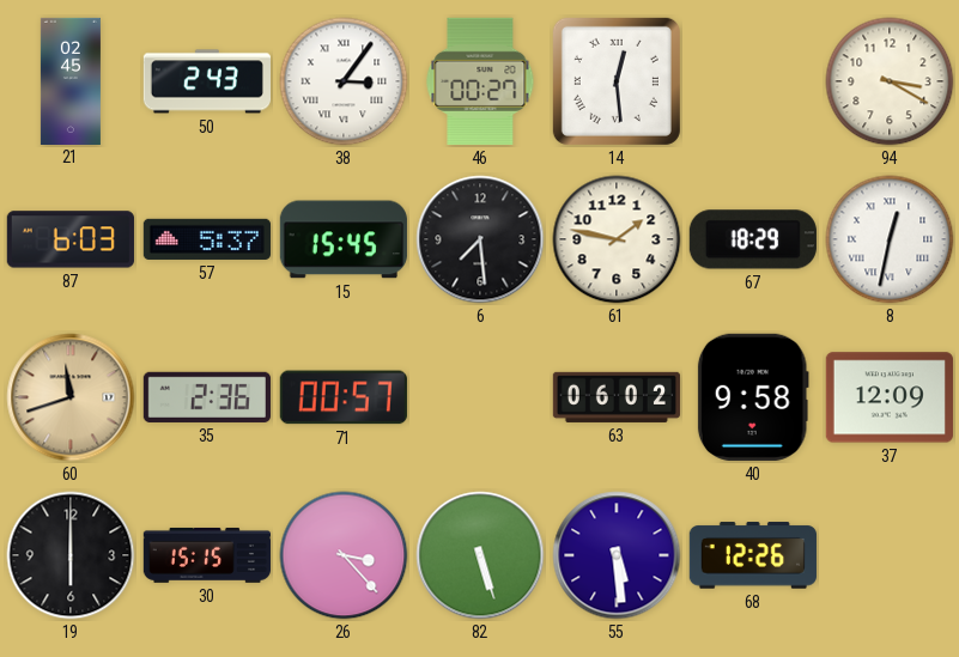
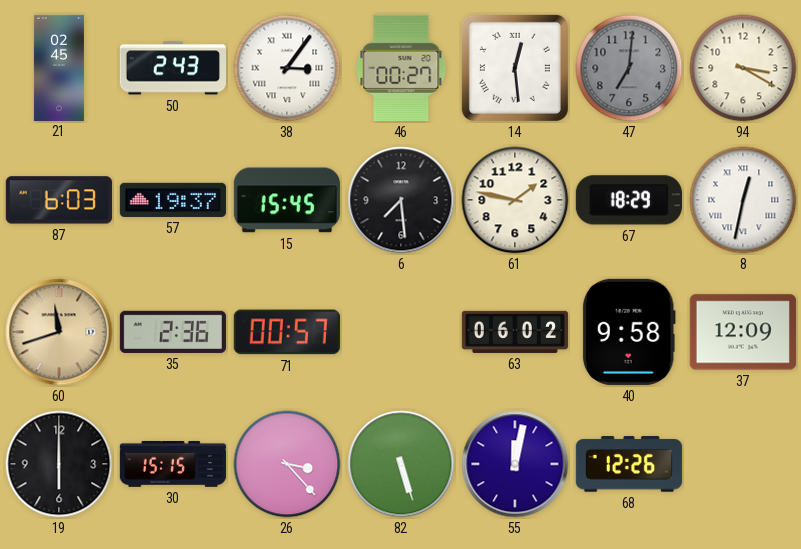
47: none -> 7:01 (629, 68)
57: 5:37 -> 19:37 (173, 200)
55: 5:29 -> 12:02 (515, 464)
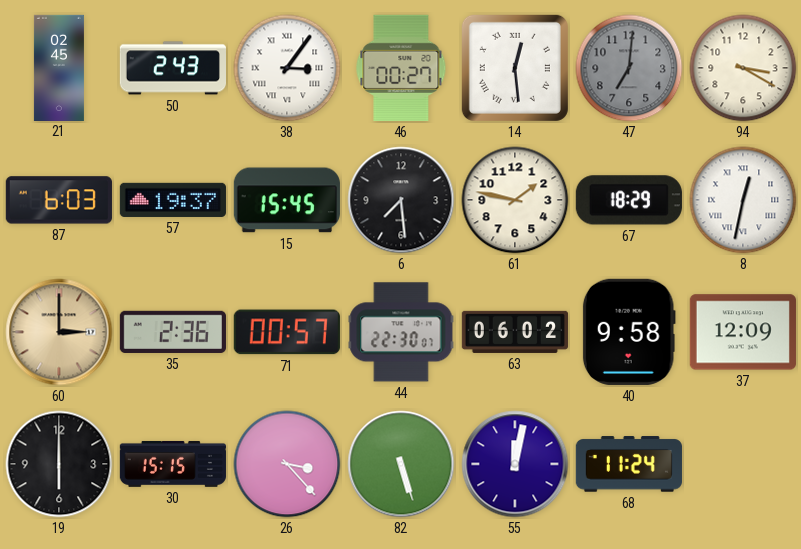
60: 11:42 -> 3:00 (59, 332)
44: none -> 22:30 (401, 332)
68: 12:26 -> 11:24 (629, 464)
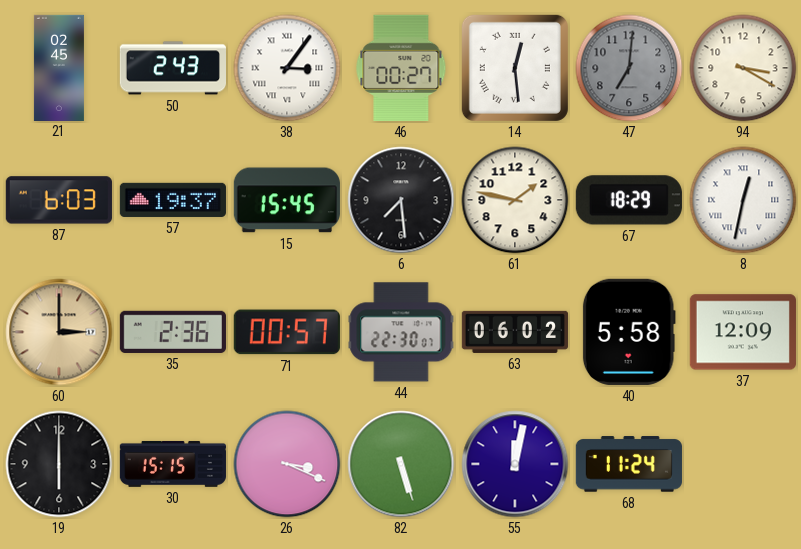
40: 9:58 -> 5:58 (629, 332)
26: 3:23 -> 3:19 (287, 464)
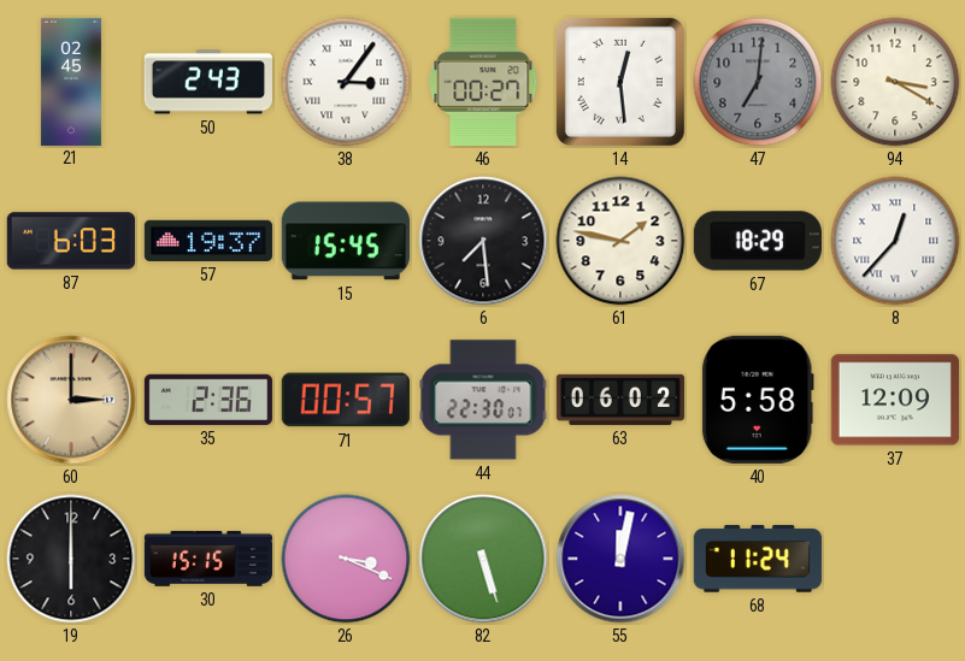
8: 12:32 -> 12:37 (895, 241)
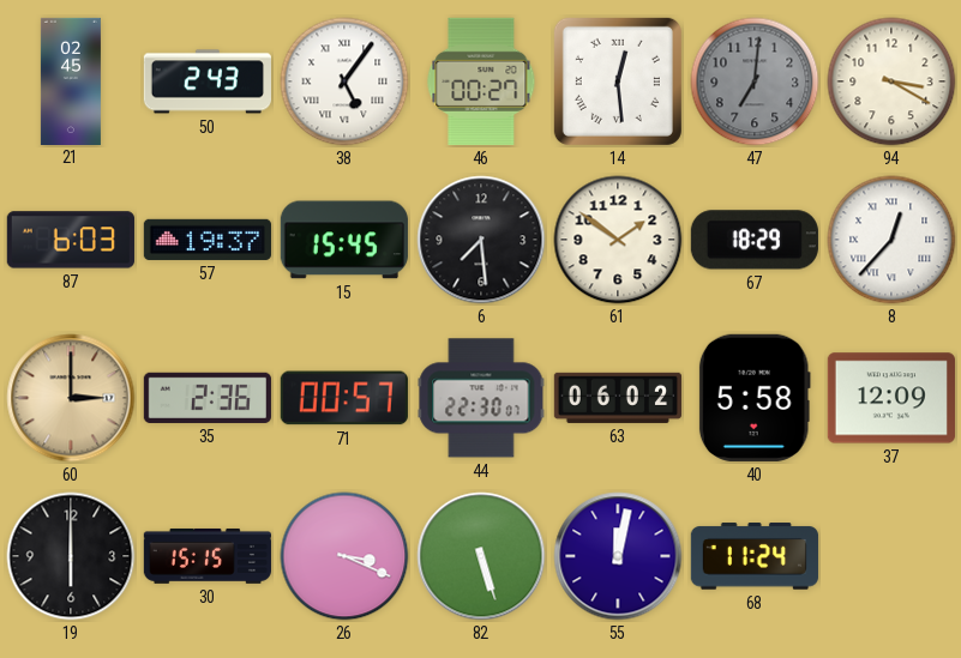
38: 3:06 -> 5:06 (344, 82)
61: 1:47 -> 1:51 (618, 240)
